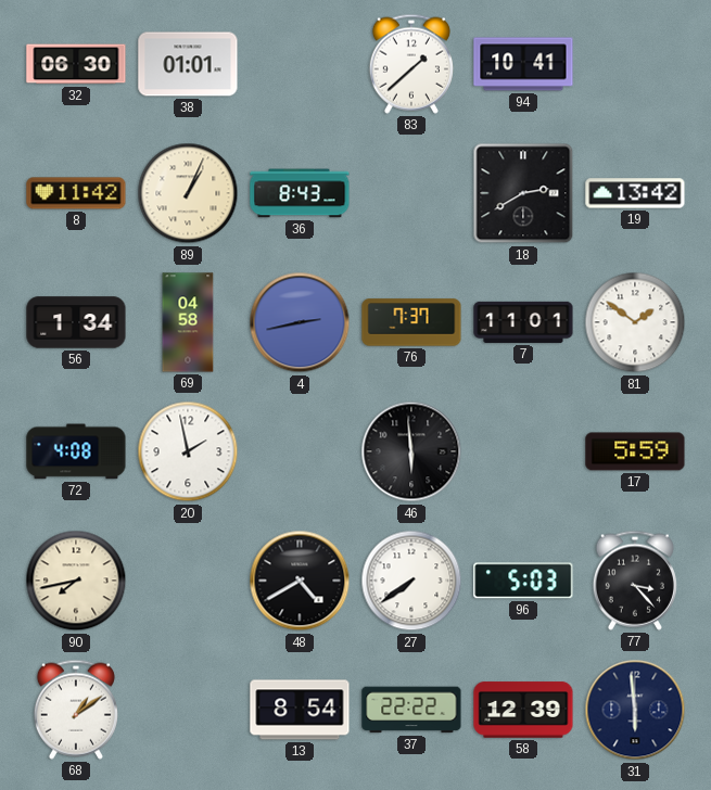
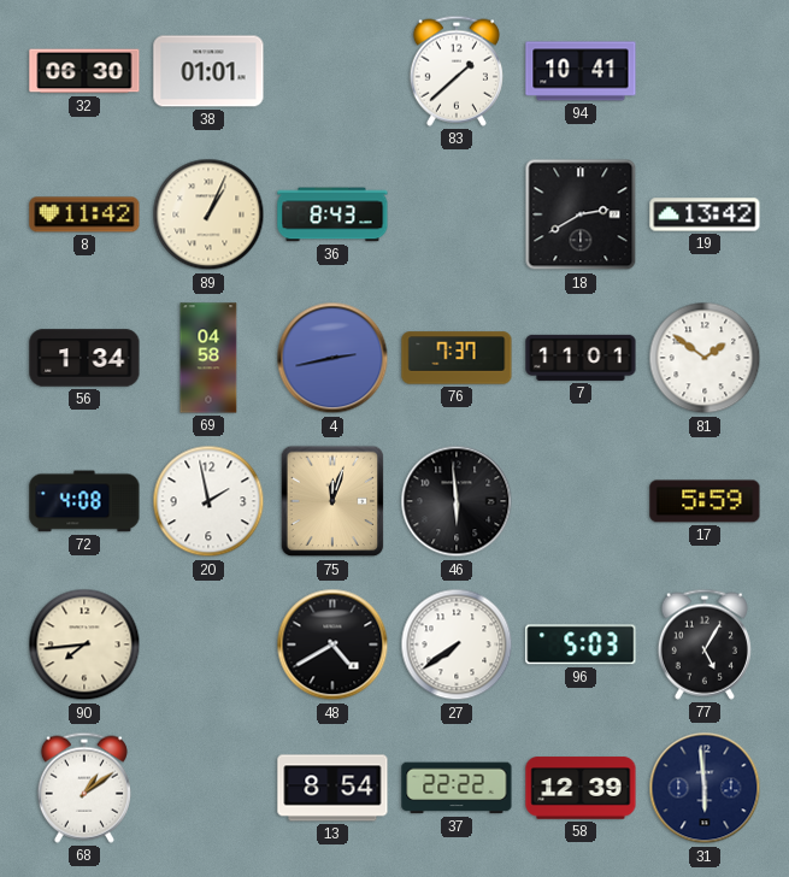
75: none -> 12:03 (332, 501)
90: 7:43 -> 7:44 (84, 644)
77: 3:23 -> 5:05 (705, 644)
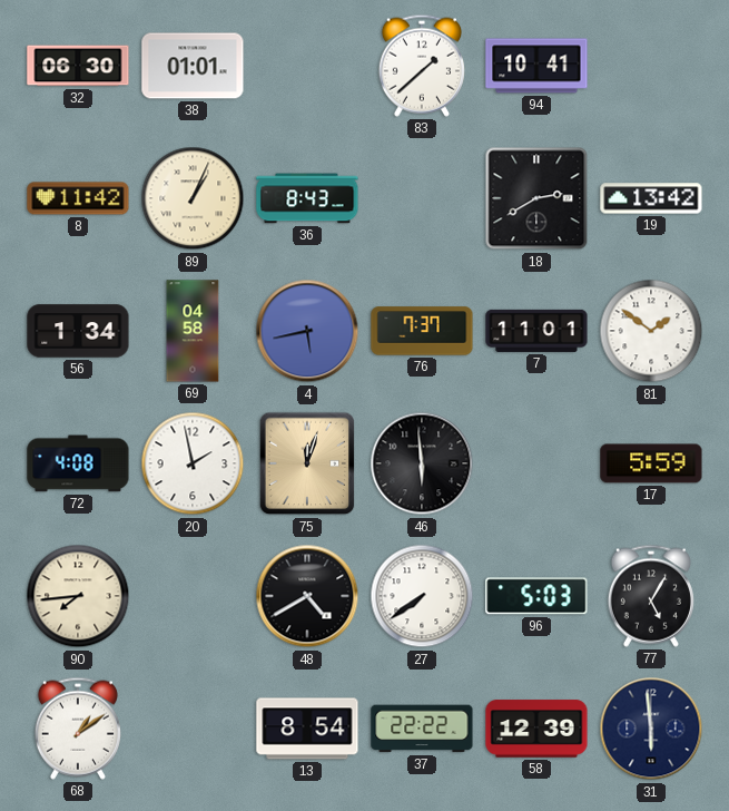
4: 2:43 -> 5:43 (307, 331)
